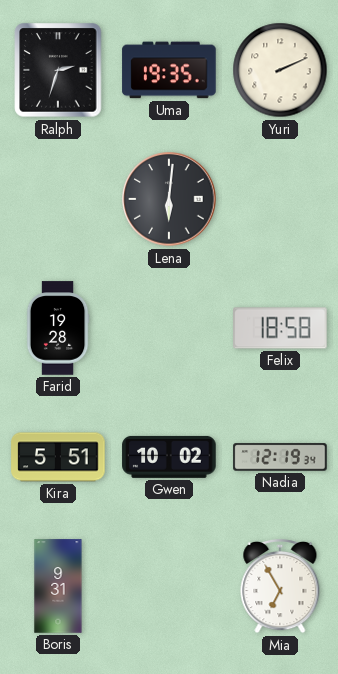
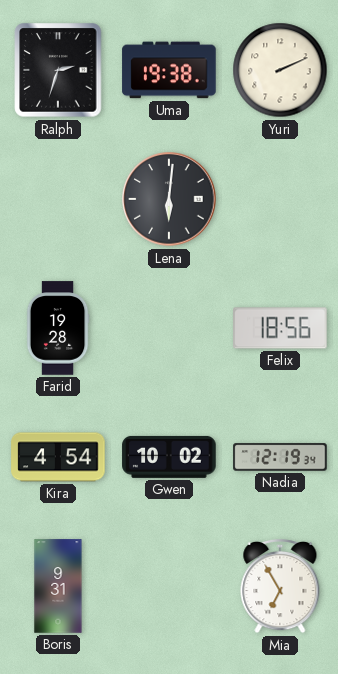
Uma: 19:35 -> 19:38 (169, 70)
Felix: 18:58 -> 18:56 (280, 328)
Kira: 5:51 -> 4:54 (58, 457)
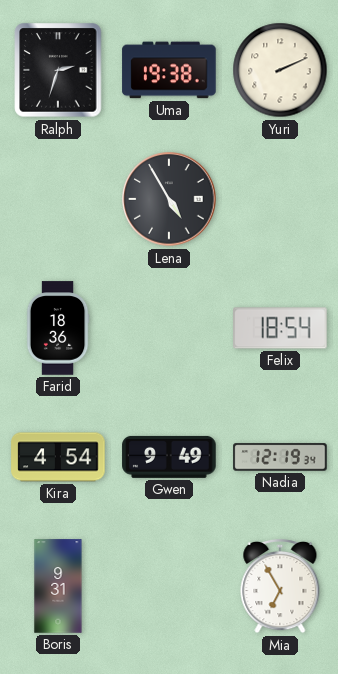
Lena: 6:01 -> 4:55 (169, 199)
Farid: 19:28 -> 18:36 (58, 328)
Felix: 18:56 -> 18:54 (280, 328)
Gwen: 10:02 -> 9:49 (169, 457)
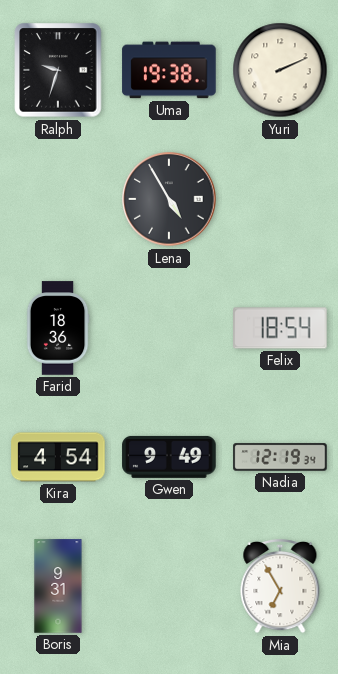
Ralph: 2:33 -> 9:33 (58, 70)
